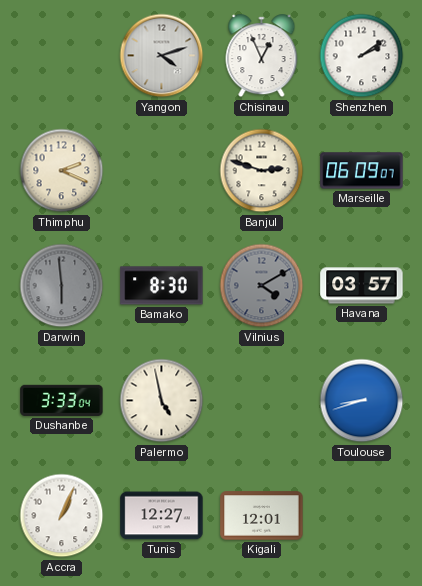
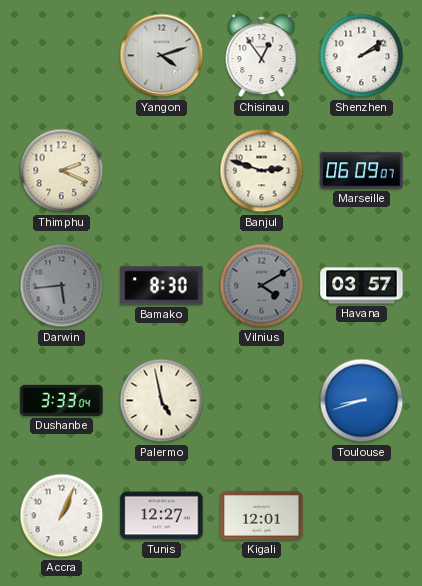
Chisinau: 12:56 -> 12:54 (262, 56)
Darwin: 5:59 -> 5:44 (62, 286)
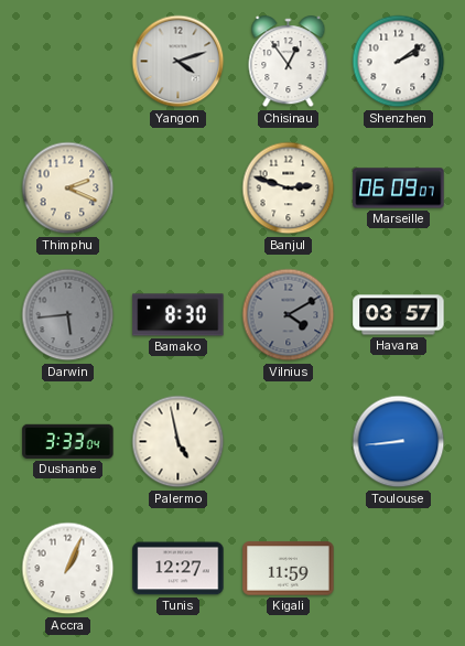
Toulouse: 8:42 -> 8:44 (399, 442)
Kigali: 12:01 -> 11:59 (289, 569)
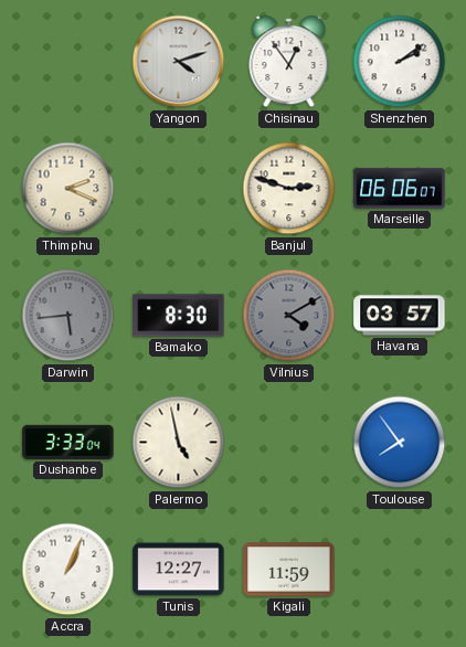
Marseille: 06:09 -> 06:06 (400, 189)
Toulouse: 8:44 -> 7:54 (400, 443)
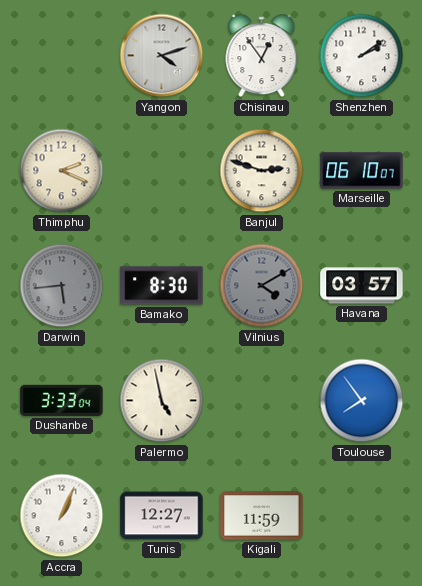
Marseille: 06:06 -> 06:10 (362, 171)
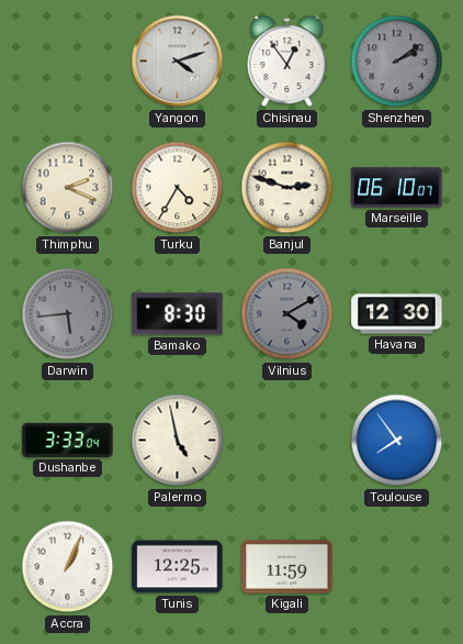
Shenzhen dial: white -> grey (397, 62)
Turku: none -> 4:35 (178, 188)
Havana: 03:57 -> 12:30 (397, 314)
Tunis: 12:27 -> 12:25 (178, 567)
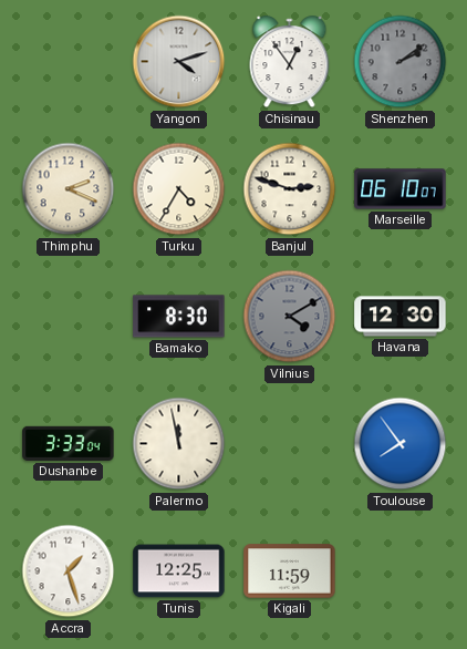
Darwin: 5:44 -> none (68, 314)
Palermo: 4:58 -> 11:58 (179, 444)
Accra: 1:04 -> 1:27 (69, 571)
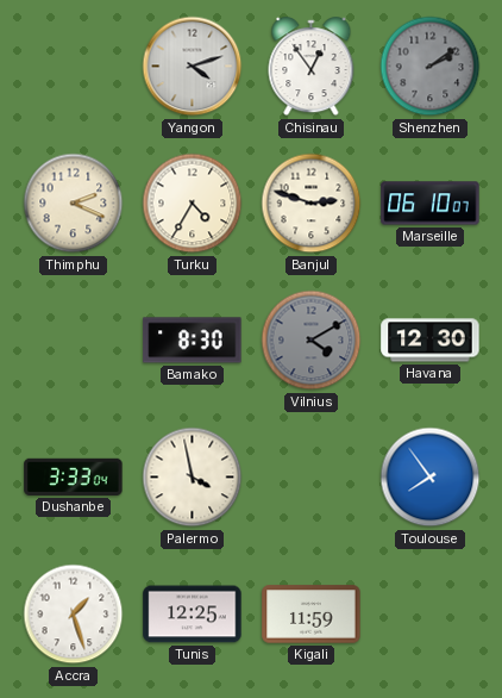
Palermo: 11:58 -> 3:58 (193, 478)
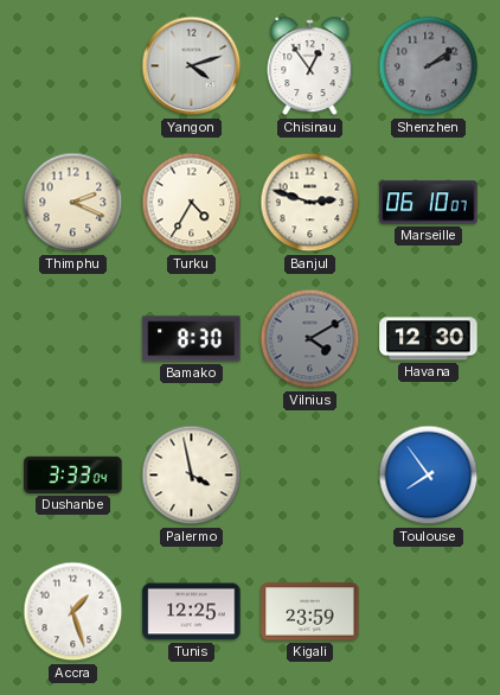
Kigali: 11:59 -> 23:59 (310, 612)
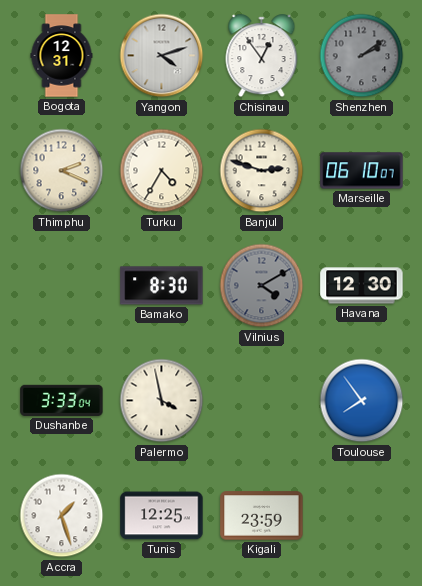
Bogota: none -> 12:31 (62, 56)
